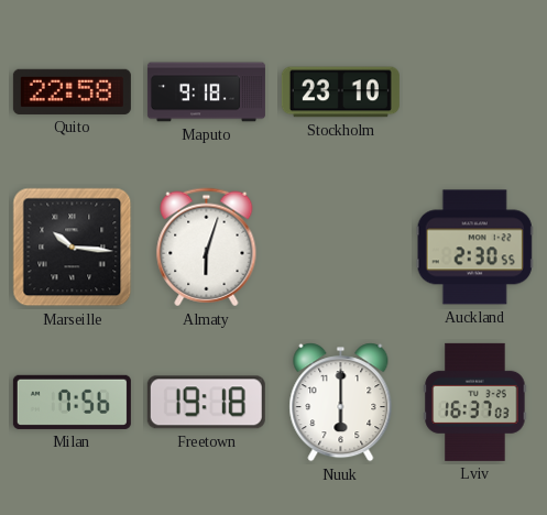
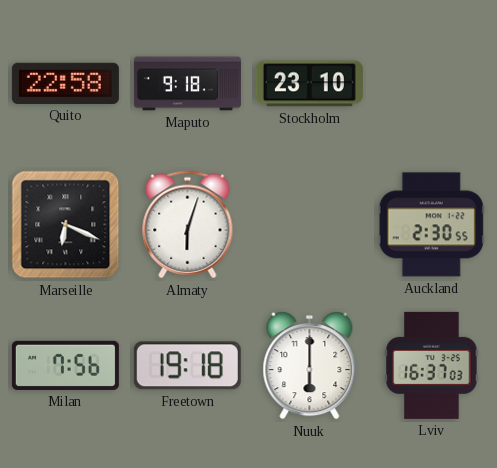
Marseille: 10:16 -> 6:19 (66, 225)
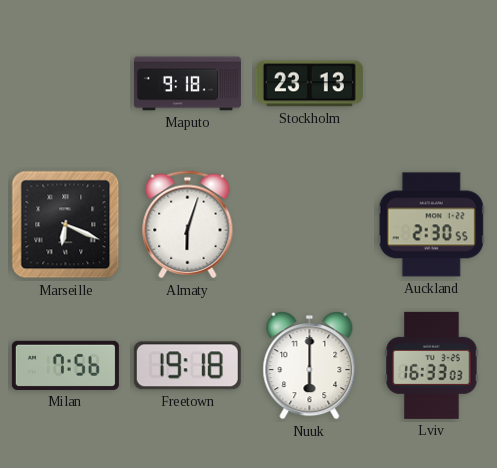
Quito: 22:58 -> none (65, 83)
Stockholm: 23:10 -> 23:13 (309, 84)
Lviv: 16:37 -> 16:33 (432, 365)
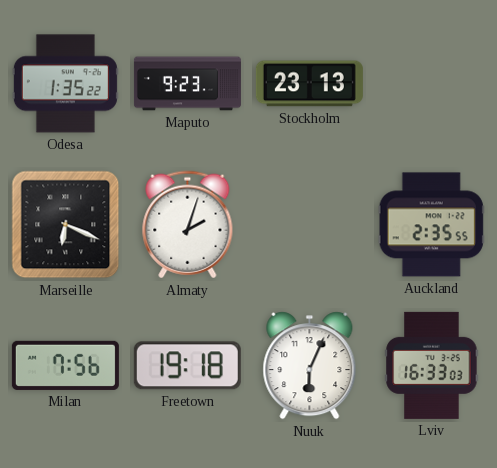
Odesa: none -> 1:35 (65, 84)
Maputo: 9:18 -> 9:23 (187, 84)
Almaty: 6:03 -> 2:03 (188, 225)
Auckland: 2:30 -> 2:35 (431, 225)
Nuuk: 6:00 -> 6:04 (310, 366)
